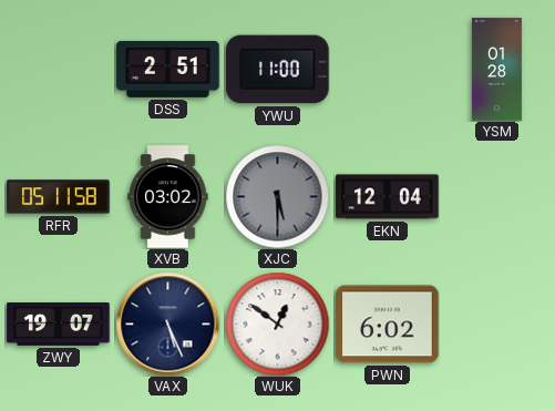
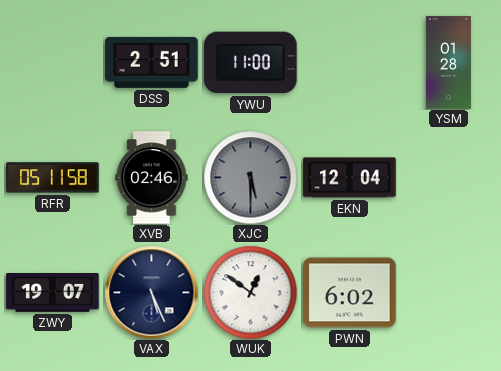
XVB: 03:02 -> 02:46 (152, 178)
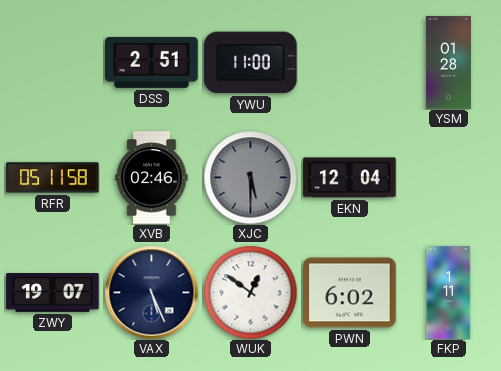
FKP: none -> 1:11 (449, 293)
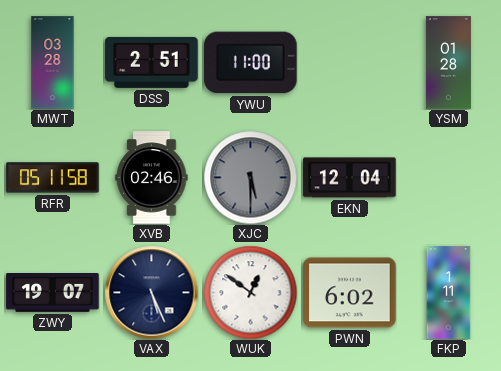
MWT: none -> 03:28 (53, 63)
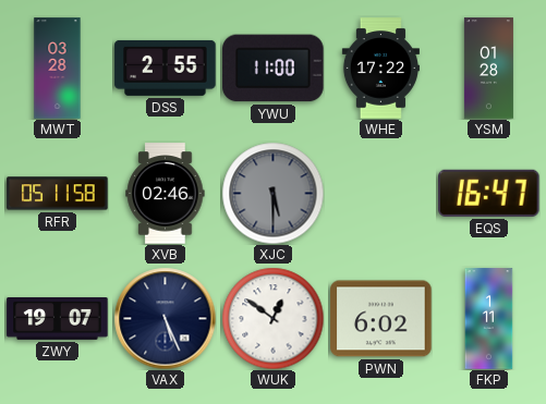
DSS: 2:51 -> 2:55 (166, 68)
WHE: none -> 17:22 (380, 69)
EKN: 12:04 -> none (350, 178)
EQS: none -> 16:47 (489, 193)
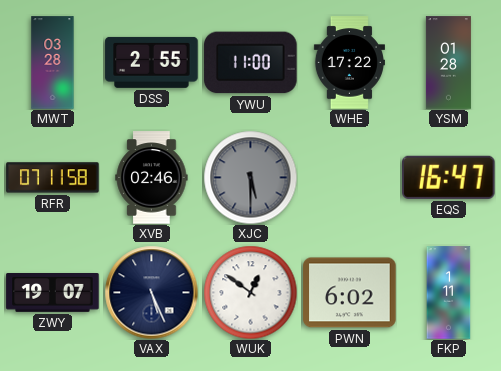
RFR: 05:11 -> 07:11 (53, 178)
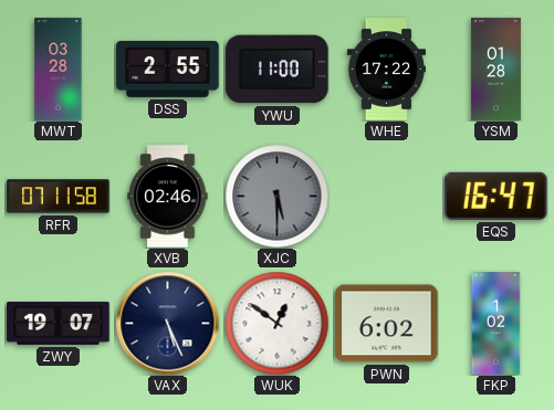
FKP: 1:11 -> 1:02 (496, 324)
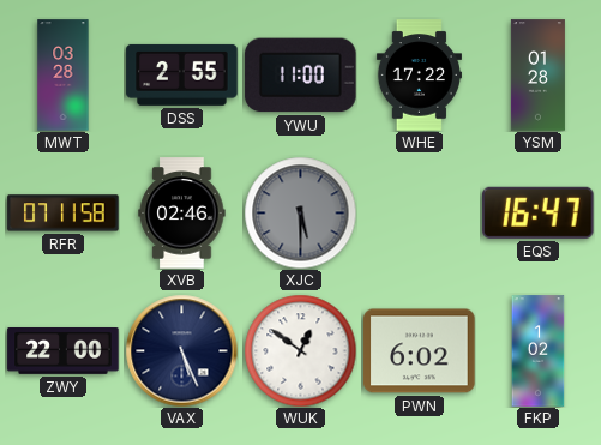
ZWY: 19:07 -> 22:00 (64, 351)
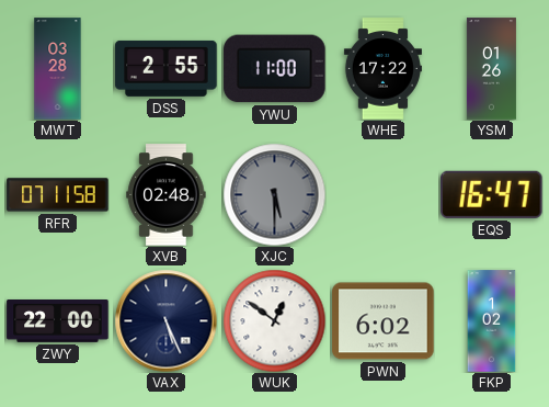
YSM: 01:28 -> 01:26 (491, 69)
XVB: 02:46 -> 02:48 (167, 195)
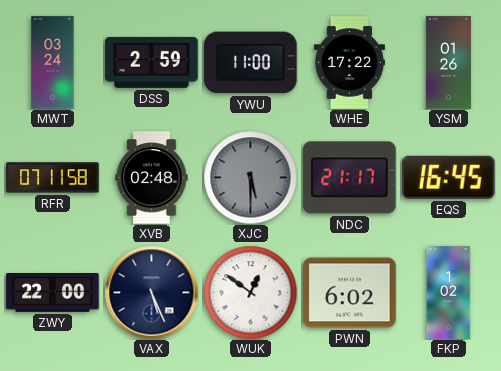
MWT: 03:28 -> 03:24 (53, 63)
DSS: 2:55 -> 2:59 (152, 62)
NDC: none -> 21:17 (350, 178)
EQS: 16:47 -> 16:45 (449, 177)
